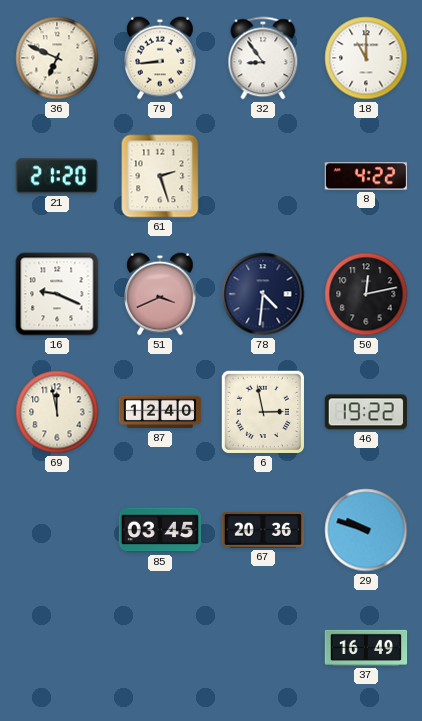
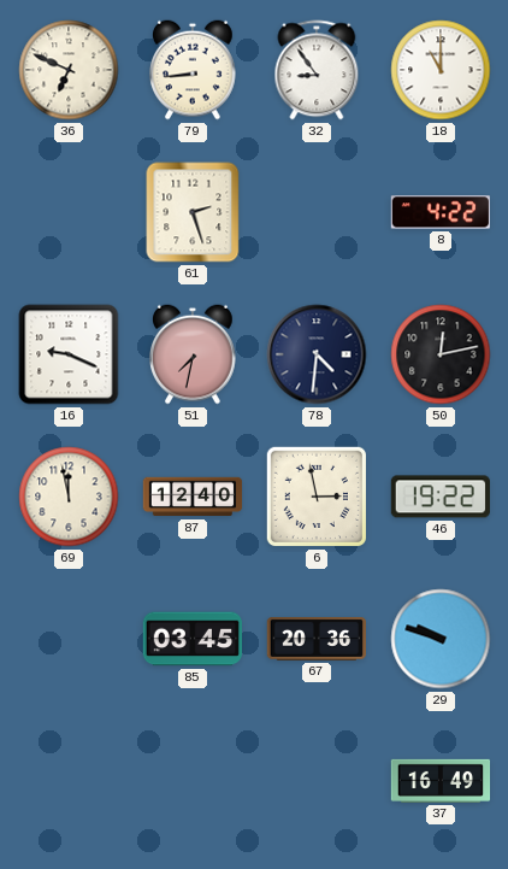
21: 21:20 -> none (56, 176)
51: 3:41 -> 7:32 (194, 354)
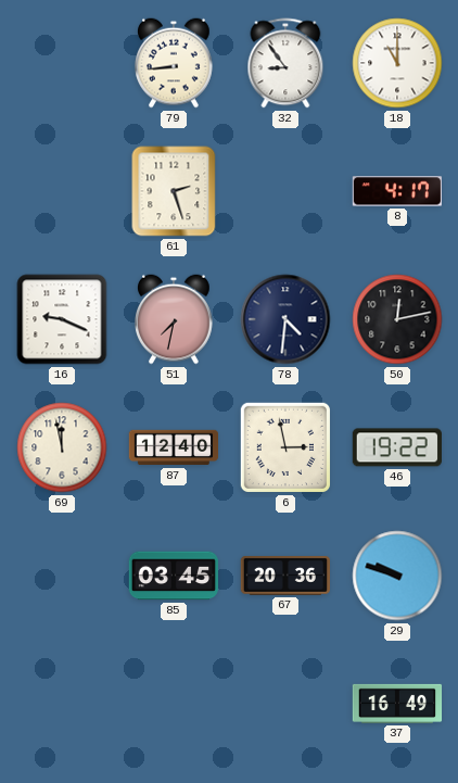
36: 6:49 -> none (69, 70)
8: 4:22 -> 4:17 (396, 191)
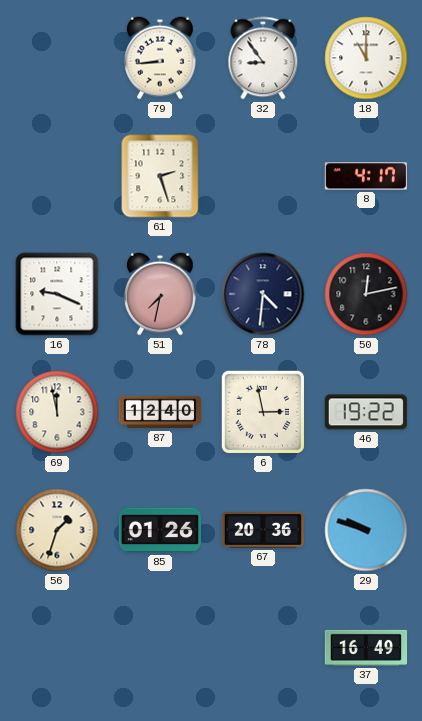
56: none -> 1:33 (57, 530)
85: 03:45 -> 01:26 (160, 530)
